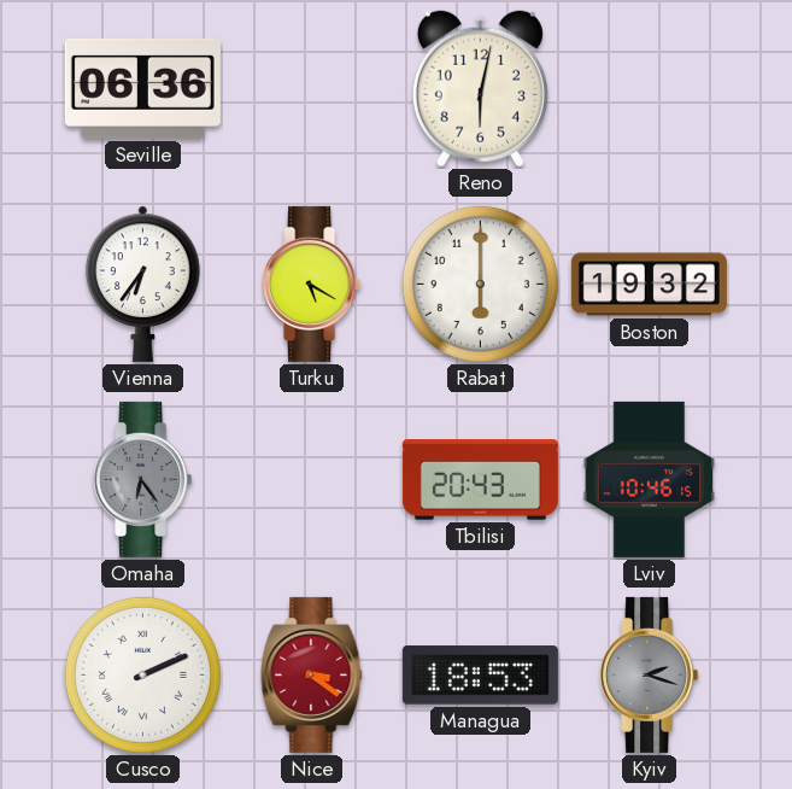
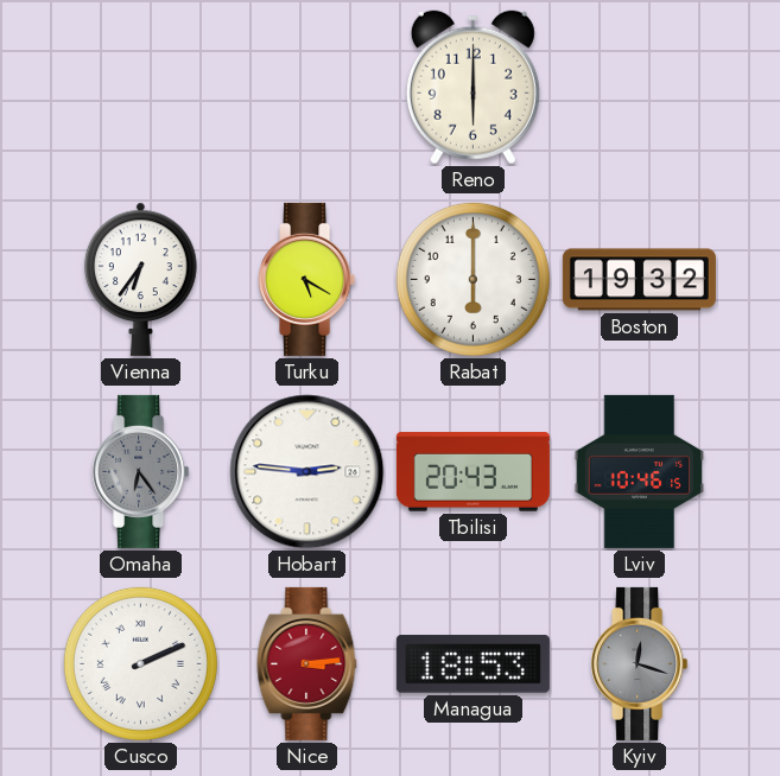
Seville: 06:36 -> none (142, 89)
Reno: 6:02 -> 6:00 (473, 88)
Hobart: none -> 2:46 (307, 472)
Nice: 3:21 -> 3:14 (307, 663)
Kyiv: 2:18 -> 12:18 (640, 663)
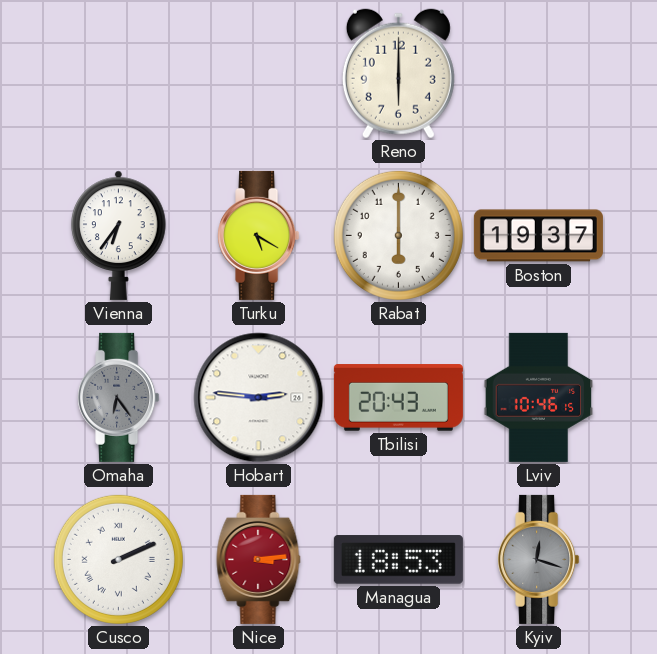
Boston: 19:32 -> 19:37 (538, 236)
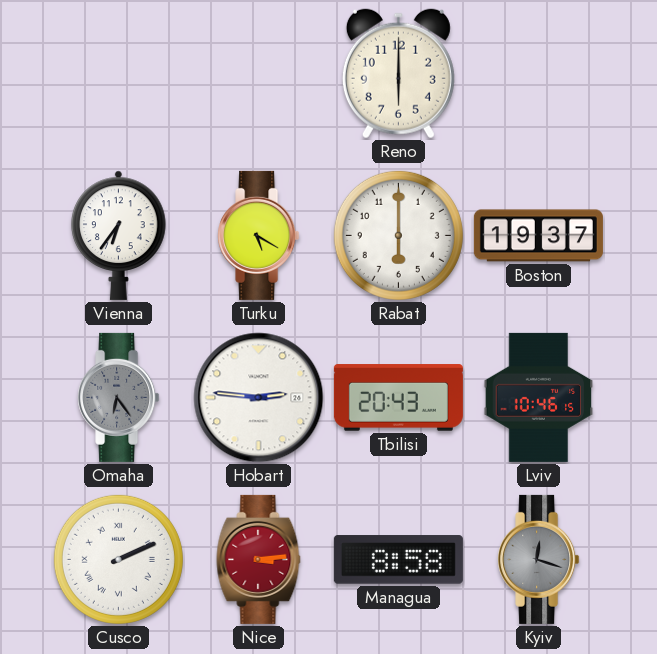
Managua: 18:53 -> 8:58 (398, 560)
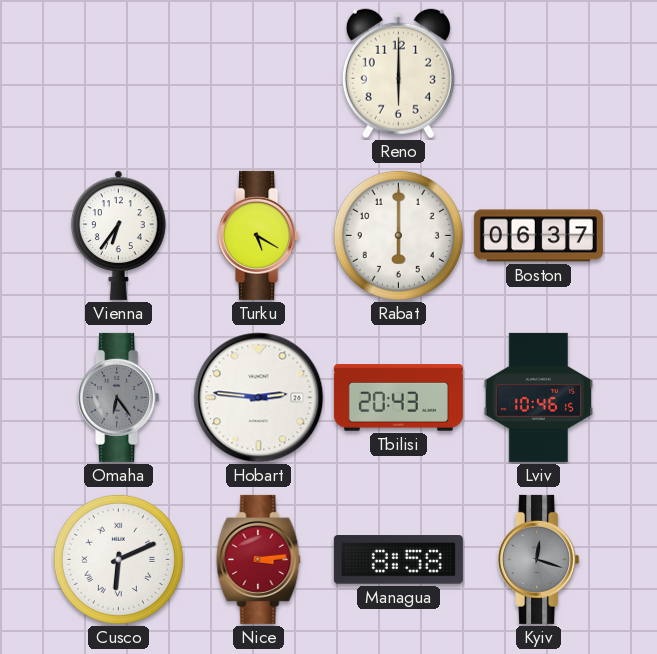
Boston: 19:37 -> 06:37 (538, 236)
Cusco: 2:11 -> 6:11 (118, 559)
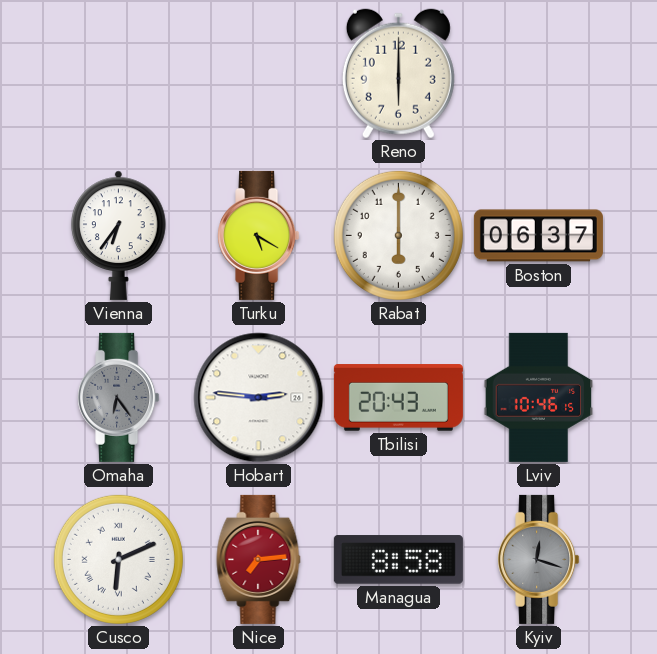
Nice: 3:14 -> 7:14 (259, 559)
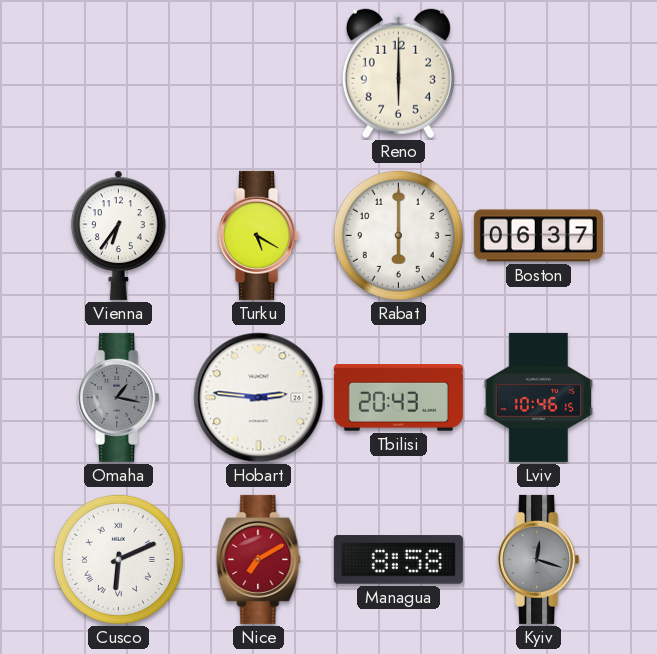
Omaha: 6:24 -> 1:17 (119, 397)
Nice: 7:14 -> 7:10 (259, 559)
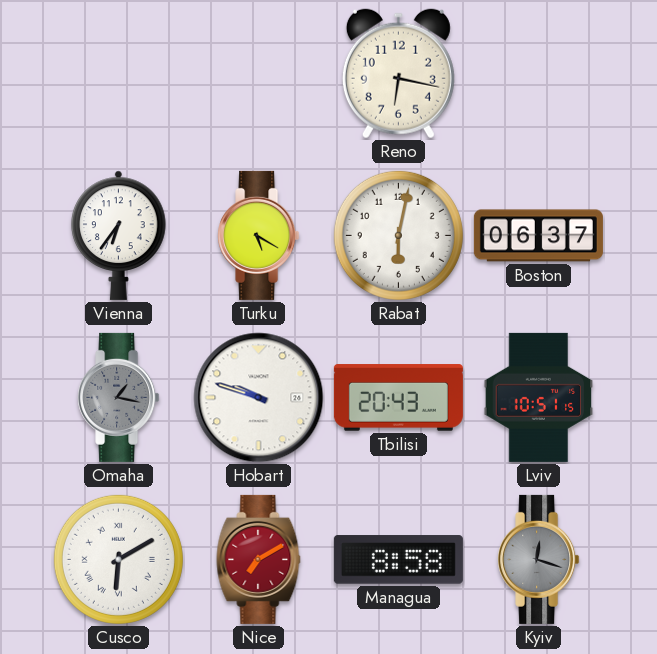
Reno: 6:00 -> 6:17 (398, 74)
Rabat: 6:00 -> 6:02 (398, 235)
Hobart: 2:46 -> 9:48 (259, 398)
Lviv: 10:46 -> 10:51 (539, 397)
Cusco: 6:11 -> 6:10 (118, 559)
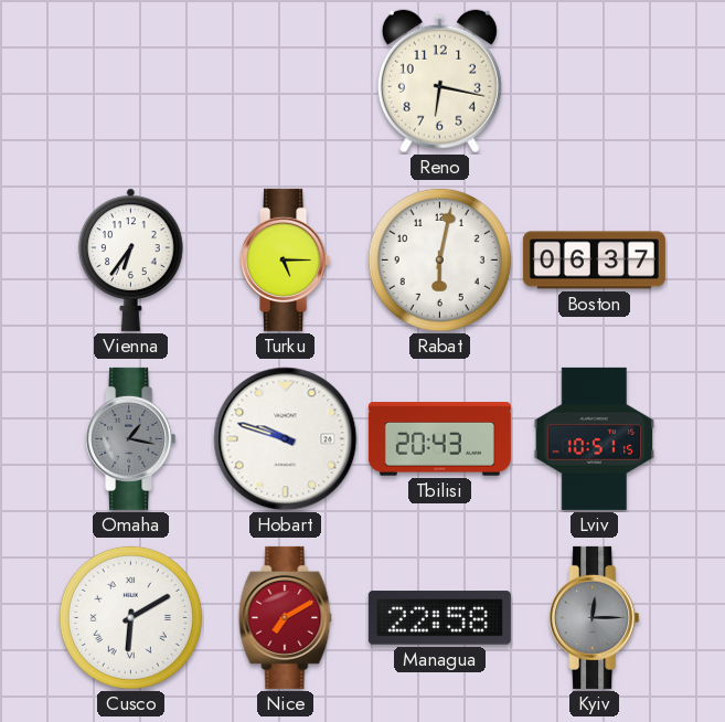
Turku: 5:20 -> 5:15 (286, 259)
Managua: 8:58 -> 22:58 (439, 618)
Kyiv: 12:18 -> 12:15 (595, 617)
